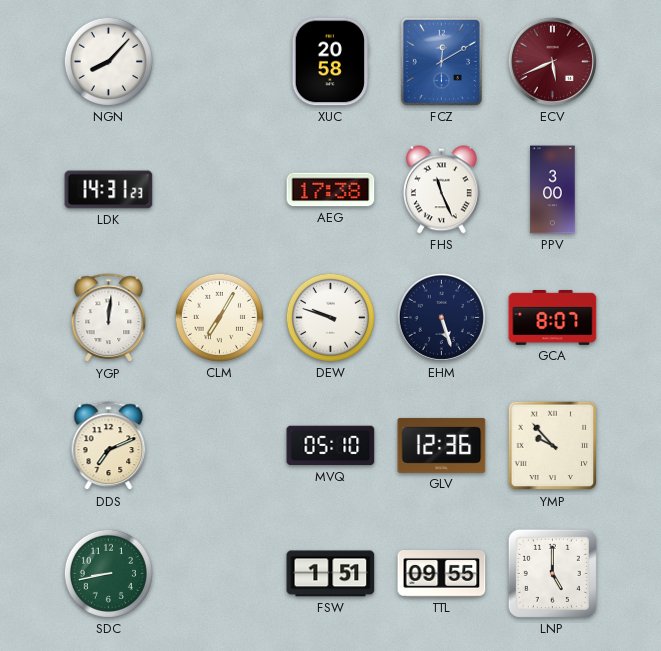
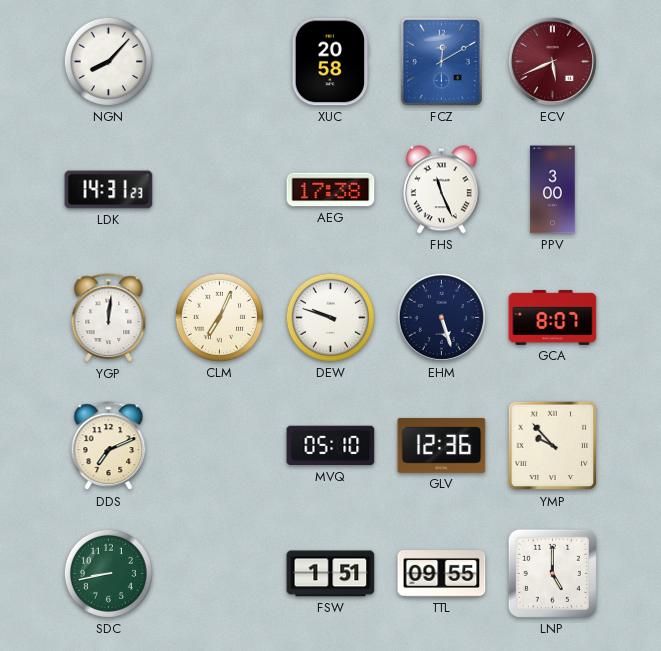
CLM: 7:05 -> 7:04 (219, 317)
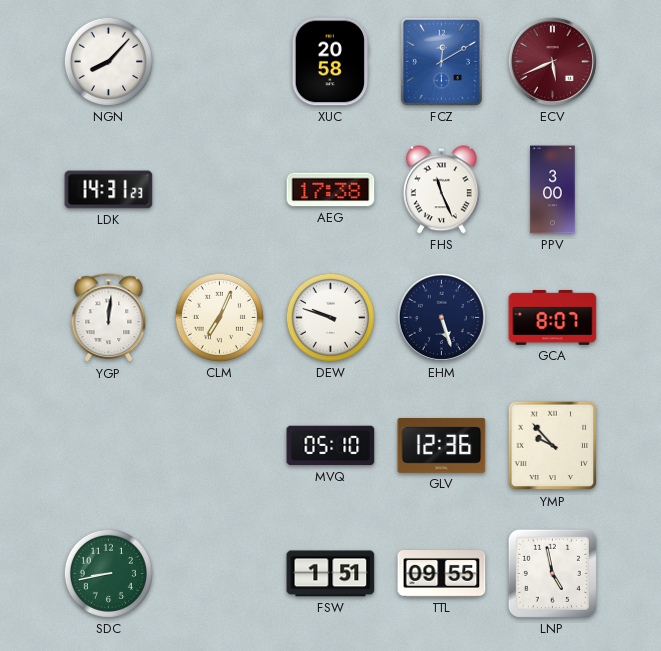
DDS: 7:11 -> none (109, 446)
LNP: 5:00 -> 4:58 (552, 573)
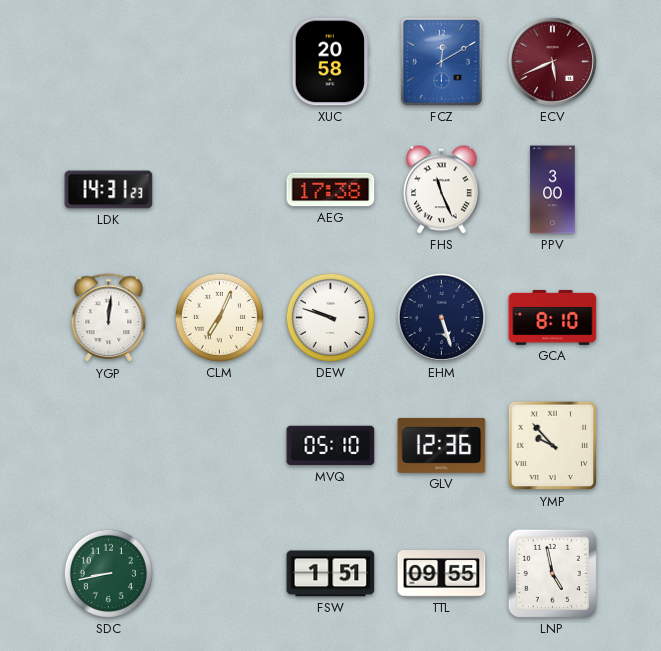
NGN: 8:07 -> none (108, 61)
GCA: 8:07 -> 8:10 (553, 317)
